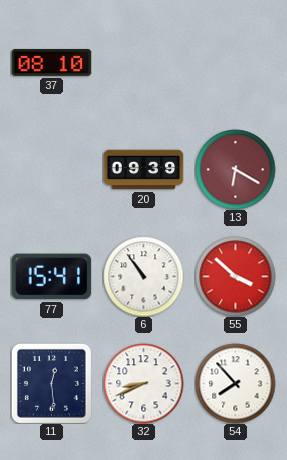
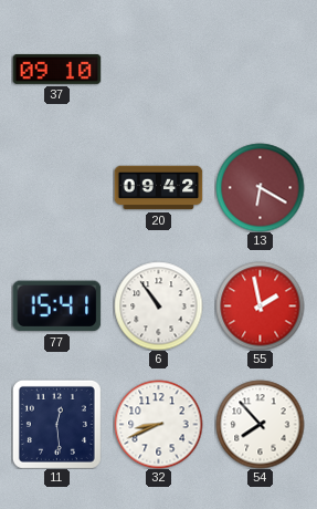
37: 08:10 -> 09:10 (56, 70)
20: 09:39 -> 09:42 (158, 188)
55: 3:52 -> 1:58 (260, 305)
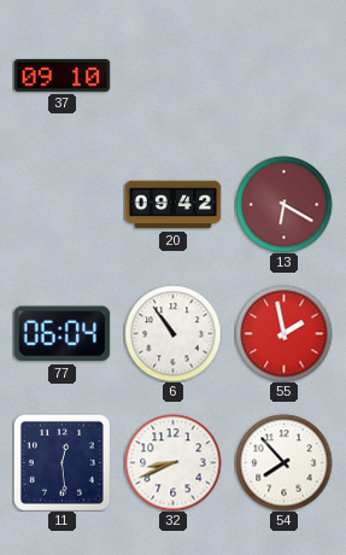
77: 15:41 -> 06:04 (61, 334)
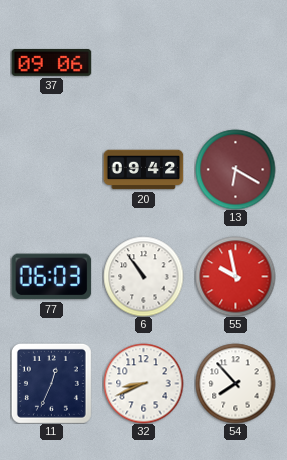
37: 09:10 -> 09:06 (51, 63)
77: 06:04 -> 06:03 (51, 277)
55: 1:58 -> 9:58 (235, 276)
11: 12:29 -> 12:34 (51, 383)
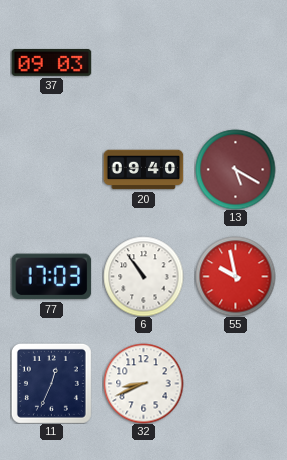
37: 09:06 -> 09:03 (51, 63)
20: 09:42 -> 09:40 (143, 170)
13: 6:20 -> 5:20 (235, 169)
77: 06:03 -> 17:03 (51, 277)
54: 7:53 -> none (235, 383)
